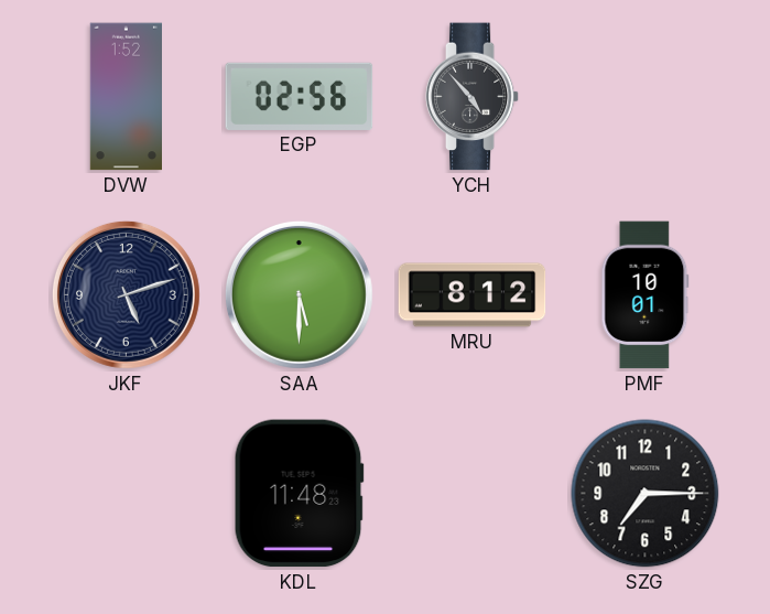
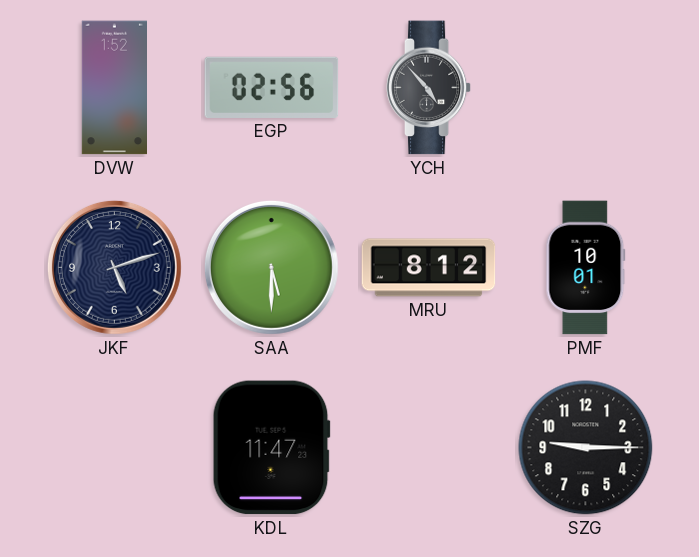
KDL: 11:48 -> 11:47 (271, 448)
SZG: 7:15 -> 9:15 (586, 448)
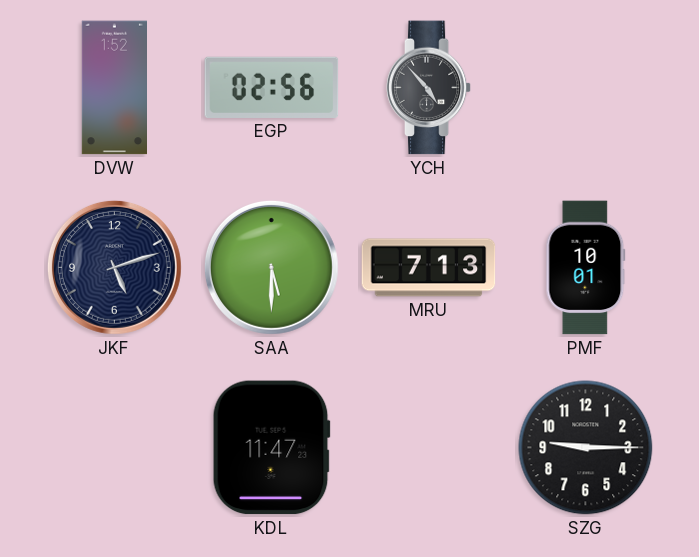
MRU: 8:12 -> 7:13 (429, 268)
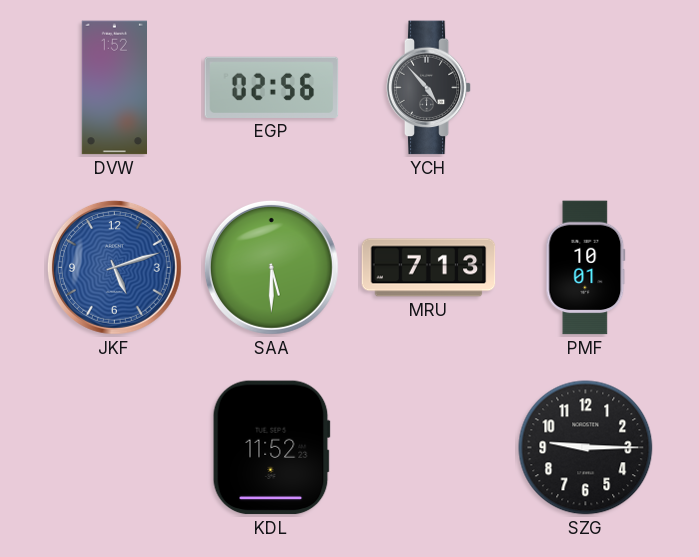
JKF dial: navy -> blue (114, 267)
KDL: 11:47 -> 11:52 (271, 448)
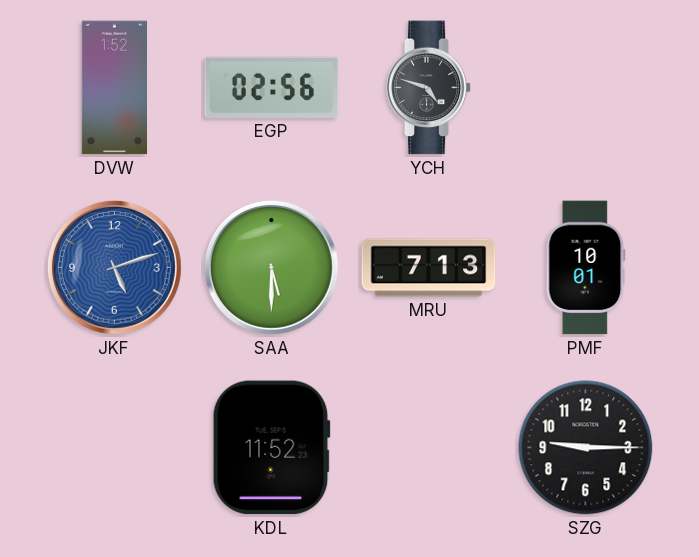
YCH: 4:53 -> 4:48 (429, 88)
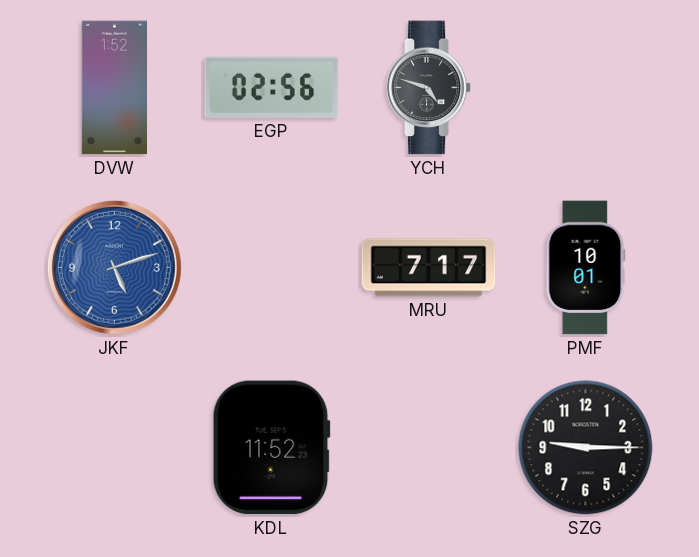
SAA: 5:30 -> none (271, 267)
MRU: 7:13 -> 7:17 (429, 268)
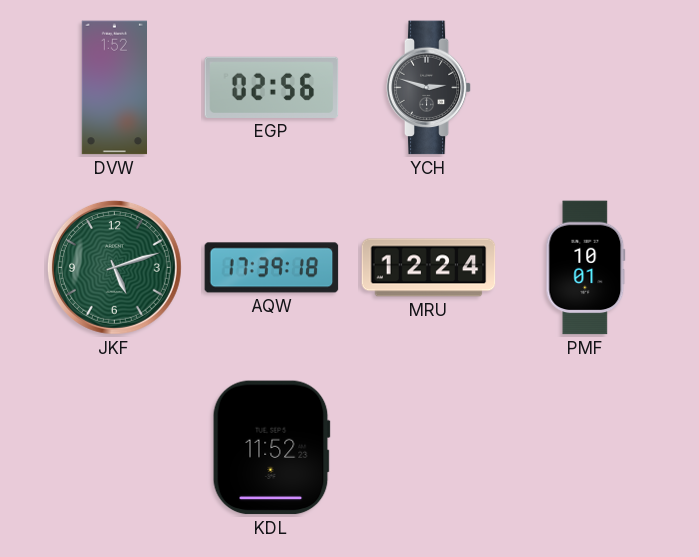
YCH: 4:48 -> 2:48 (429, 88)
JKF dial: blue -> green (114, 267)
AQW: none -> 17:39 (272, 268)
MRU: 7:17 -> 12:24 (429, 268)
SZG: 9:15 -> none (586, 448)
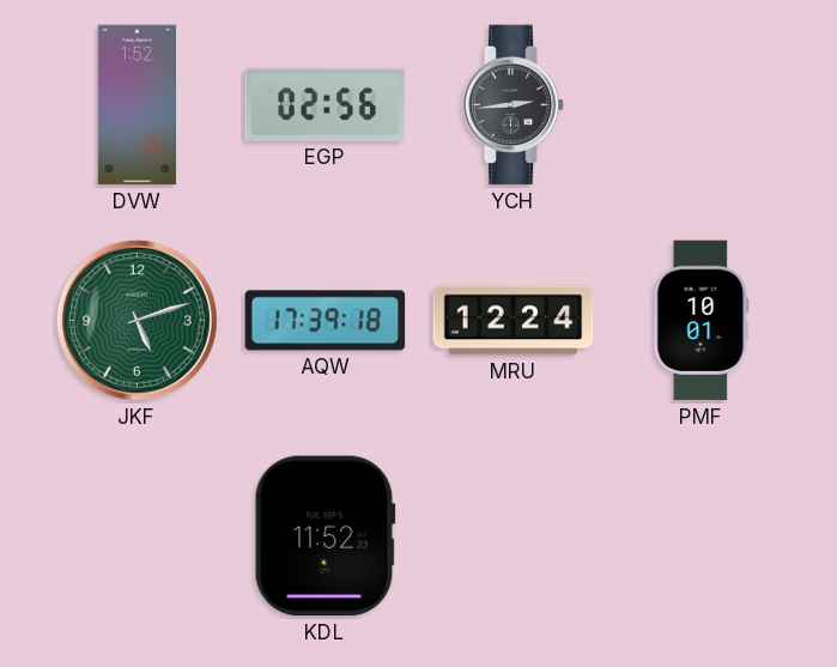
YCH: 2:48 -> 2:44 (514, 105)
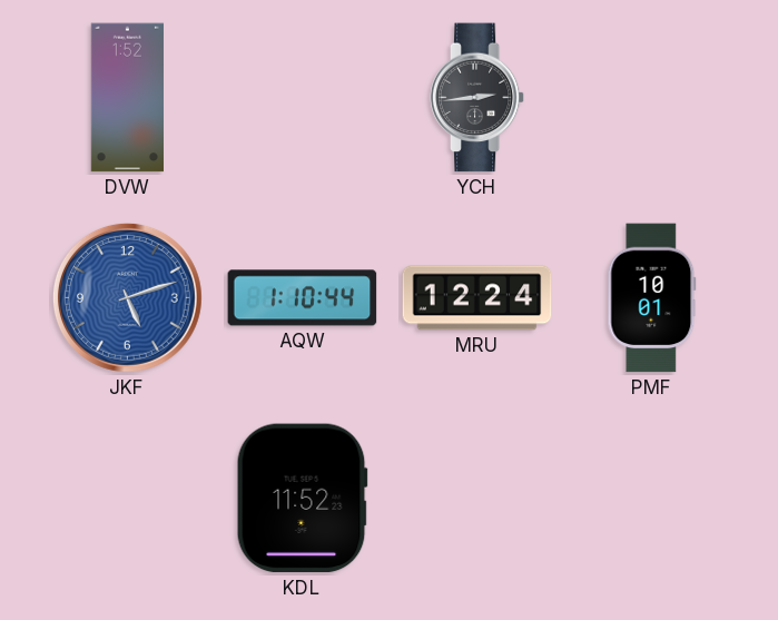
EGP: 02:56 -> none (326, 104)
JKF dial: green -> blue (127, 297)
AQW: 17:39 -> 1:10 (303, 298)
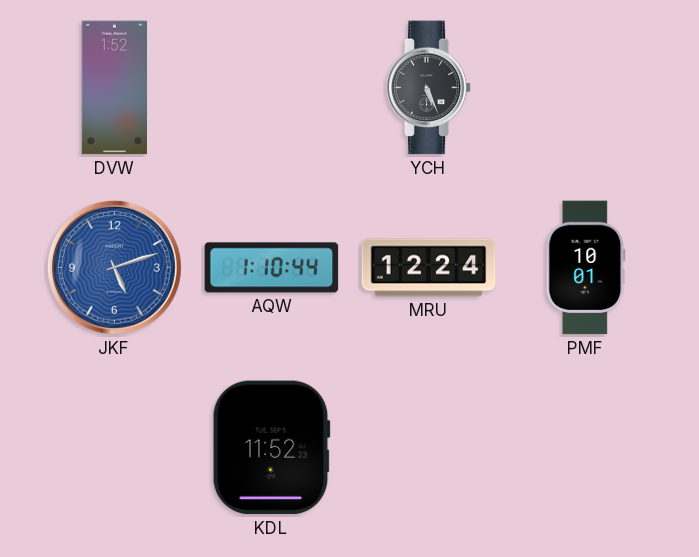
YCH: 2:44 -> 5:26 (429, 88)
